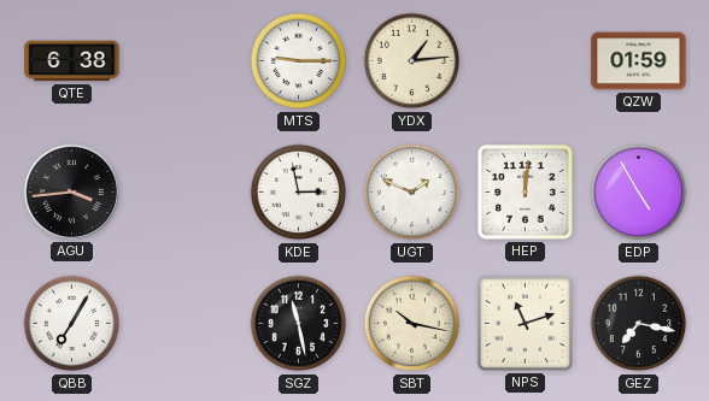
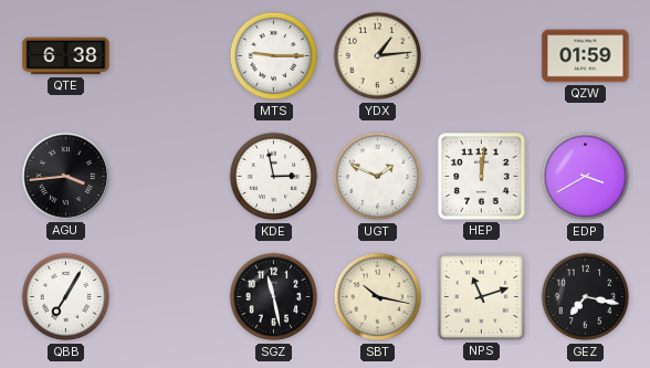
EDP: 4:55 -> 3:40 (586, 177)
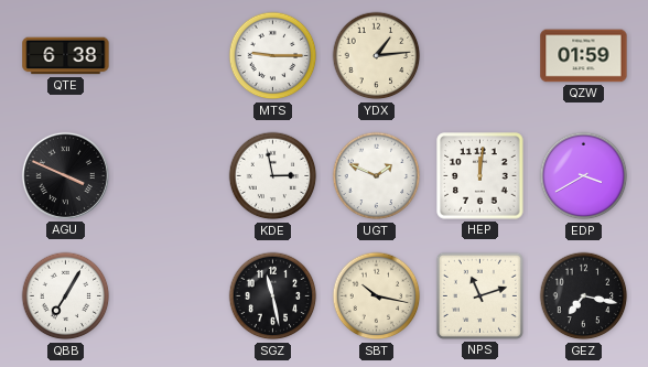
AGU: 3:44 -> 3:49 (65, 175)
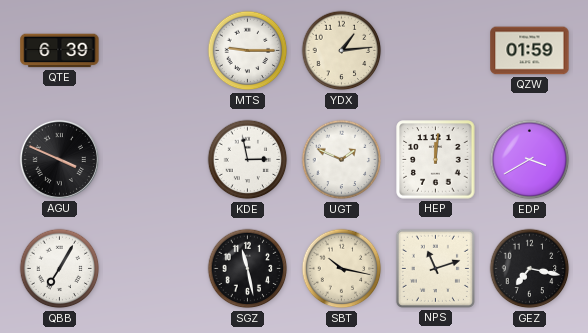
QTE: 6:38 -> 6:39 (60, 51)
